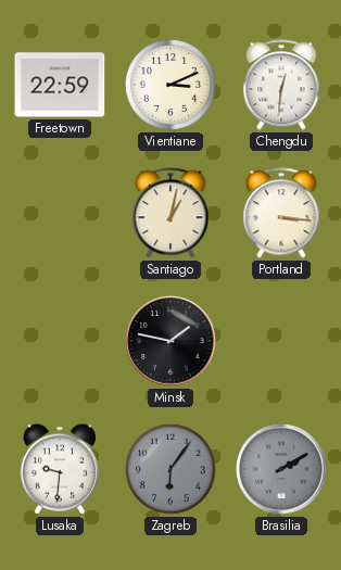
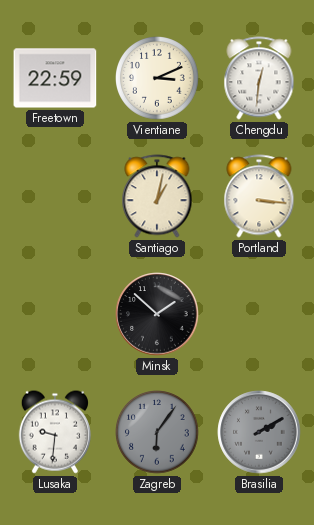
Minsk: 1:47 -> 1:52 (157, 314)
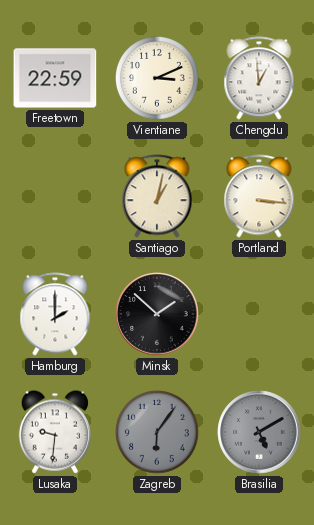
Chengdu: 12:31 -> 12:59 (259, 78)
Hamburg: none -> 2:00 (55, 314)
Brasilia: 2:10 -> 5:10 (259, 432)
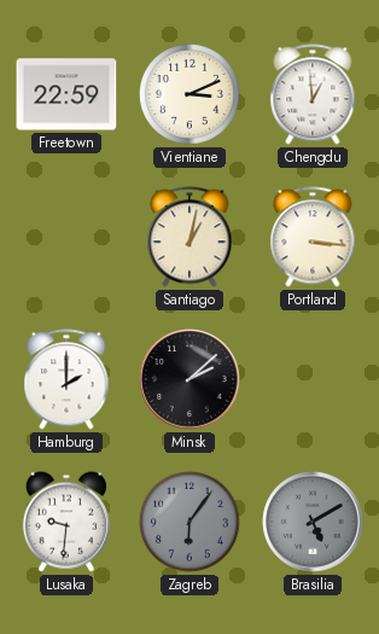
Minsk: 1:52 -> 2:08 (189, 379)
